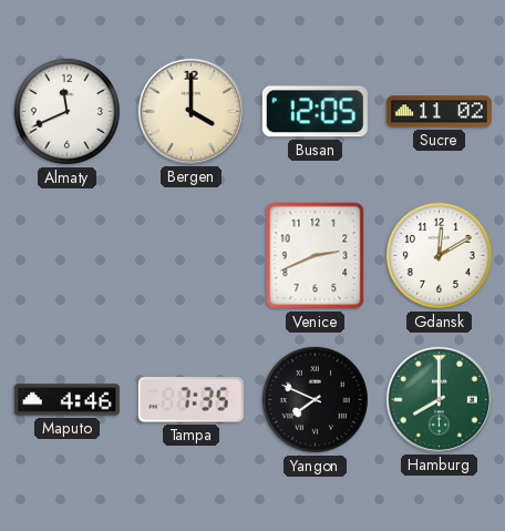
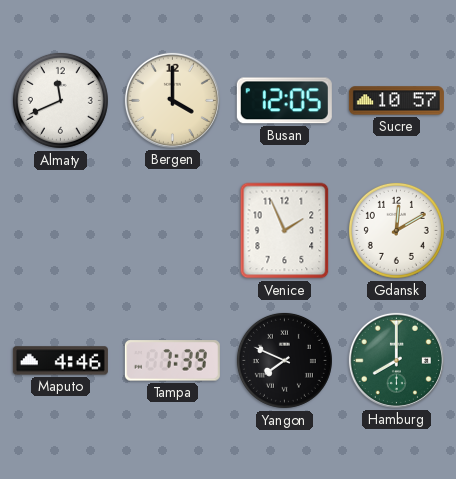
Sucre: 11:02 -> 10:57 (396, 101)
Venice: 2:41 -> 1:56 (285, 231)
Tampa: 7:35 -> 7:39 (172, 361)
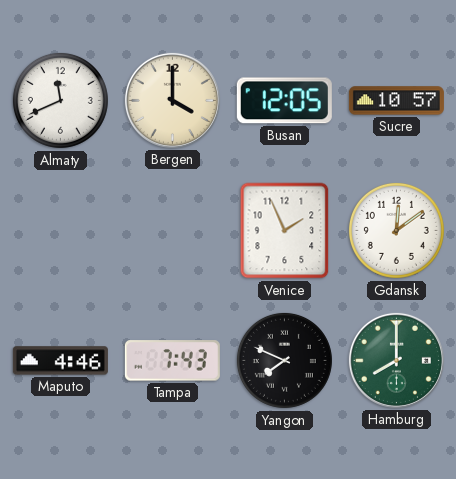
Gdansk: 12:10 -> 12:09 (396, 230)
Tampa: 7:39 -> 7:43 (172, 361)
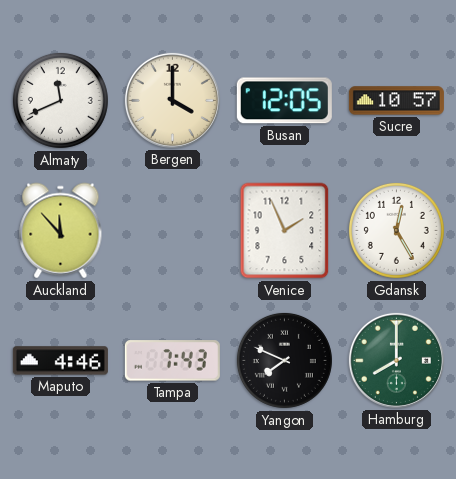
Auckland: none -> 11:53 (61, 231)
Gdansk: 12:09 -> 12:25 (396, 230)
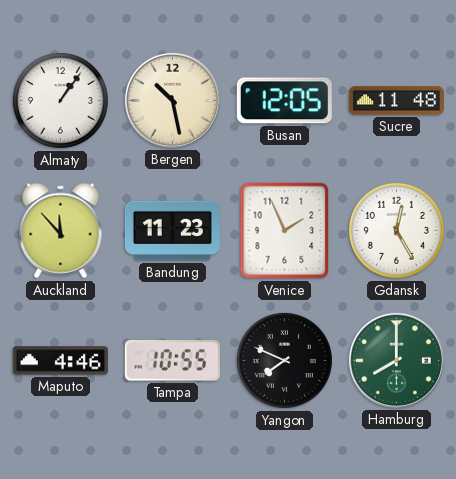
Almaty: 11:41 -> 1:06 (60, 100)
Bergen: 4:00 -> 10:28 (172, 100)
Sucre: 10:57 -> 11:48 (396, 101)
Bandung: none -> 11:23 (172, 231)
Tampa: 7:43 -> 10:55 (172, 361)
